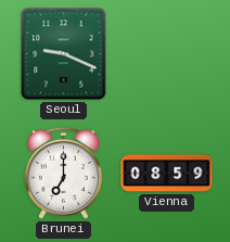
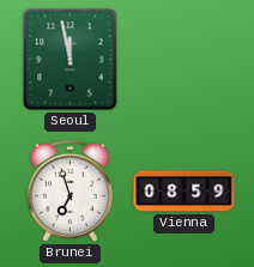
Seoul: 9:19 -> 11:58 (71, 60)
Brunei: 7:00 -> 6:57 (69, 190)
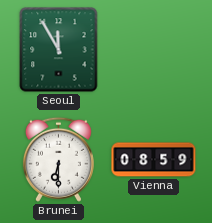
Seoul: 11:58 -> 11:55 (59, 50)
Brunei: 6:57 -> 6:30 (58, 159)
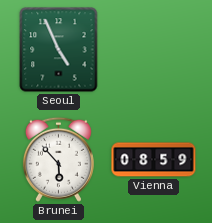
Seoul: 11:55 -> 4:56 (59, 50)
Brunei: 6:30 -> 5:53 (58, 159)
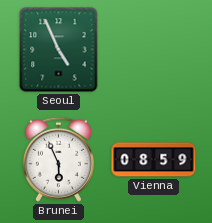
Brunei: 5:53 -> 5:56 (58, 159)
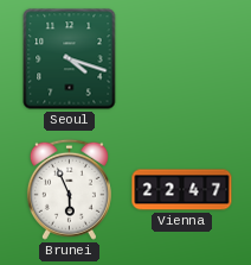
Seoul: 4:56 -> 4:18 (70, 59)
Vienna: 08:59 -> 22:47 (182, 190)
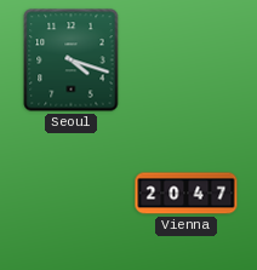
Brunei: 5:56 -> none (69, 189)
Vienna: 22:47 -> 20:47 (187, 194)
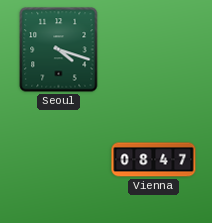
Vienna: 20:47 -> 08:47 (154, 160)
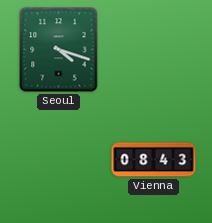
Vienna: 08:47 -> 08:43 (154, 160)
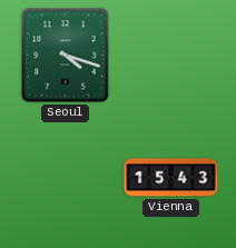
Vienna: 08:43 -> 15:43 (171, 178)
